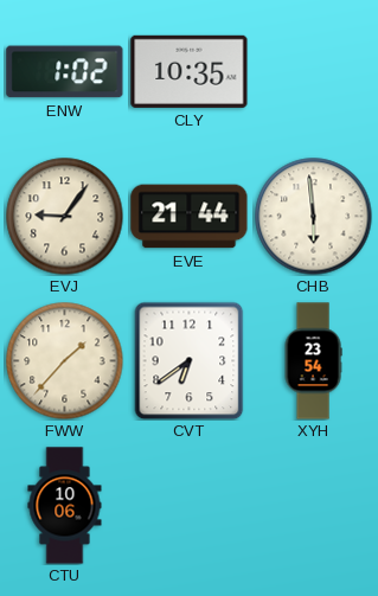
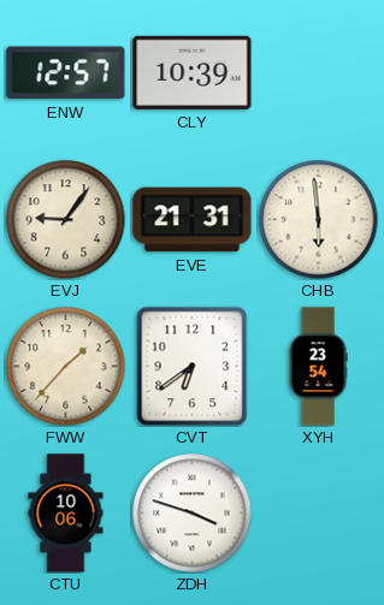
ENW: 1:02 -> 12:57 (66, 73)
CLY: 10:35 -> 10:39 (193, 72)
EVE: 21:44 -> 21:31 (193, 220)
ZDH: none -> 3:48 (193, 514)
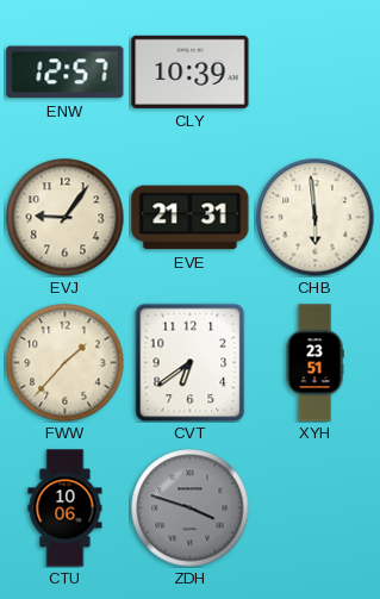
XYH: 23:54 -> 23:51 (314, 363)
ZDH dial: white -> grey (191, 508)
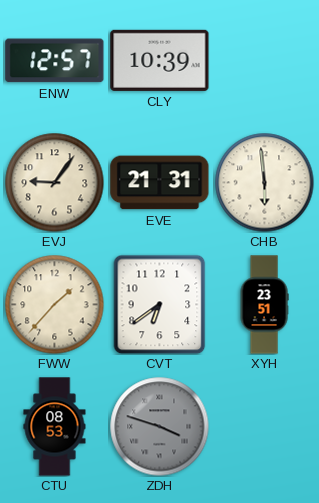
CTU: 10:06 -> 08:53 (55, 427)
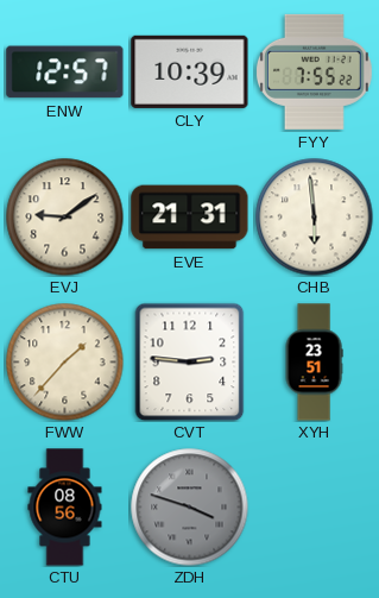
FYY: none -> 7:55 (314, 71)
EVJ: 9:06 -> 9:09 (65, 218)
CVT: 6:39 -> 2:46 (190, 361)
CTU: 08:53 -> 08:56 (65, 508)
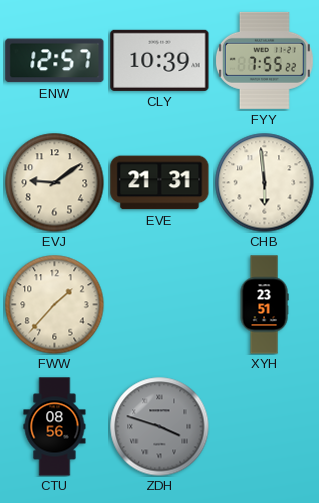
CVT: 2:46 -> none (190, 361)
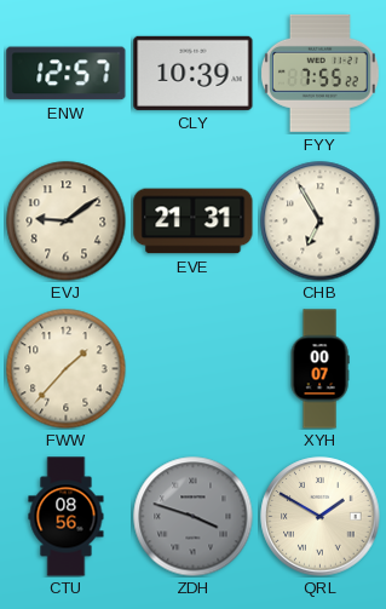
CHB: 5:59 -> 6:55 (321, 222)
XYH: 23:51 -> 00:07 (319, 369)
QRL: none -> 1:50 (321, 517)
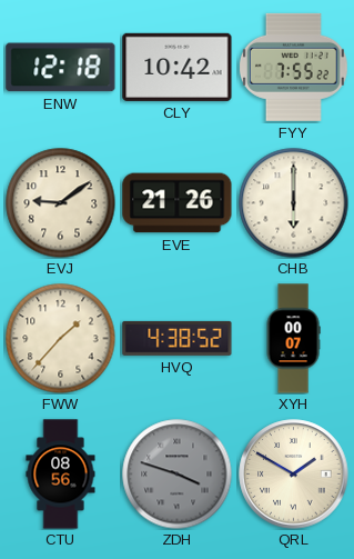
ENW: 12:57 -> 12:18 (61, 68)
CLY: 10:39 -> 10:42 (178, 67)
EVE: 21:31 -> 21:26 (178, 203)
CHB: 6:55 -> 6:00 (294, 203)
HVQ: none -> 4:38 (178, 338)
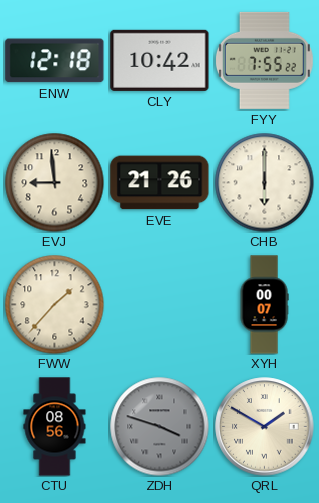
EVJ: 9:09 -> 8:59 (55, 183)
HVQ: 4:38 -> none (178, 338)
